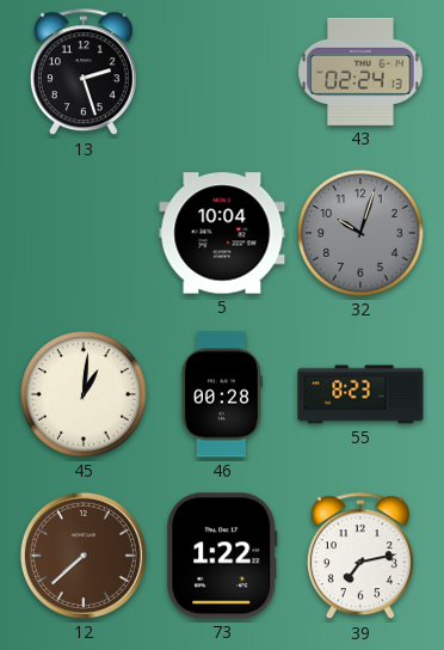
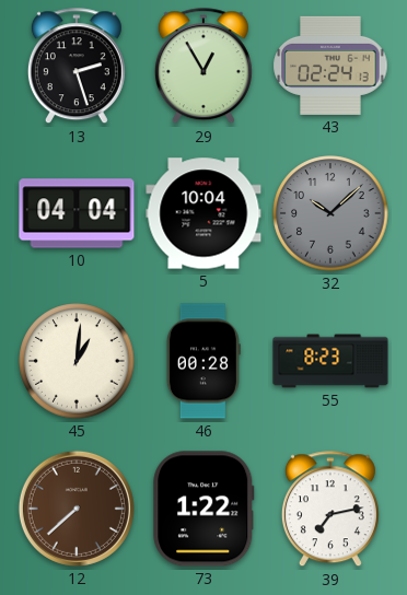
29: none -> 12:55 (203, 67)
10: none -> 04:04 (77, 213)
32: 10:03 -> 10:08 (330, 213)
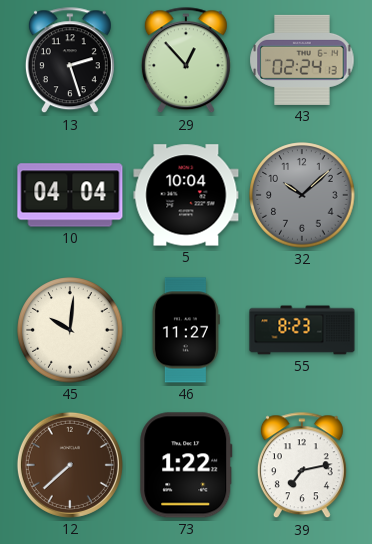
29: 12:55 -> 12:53 (186, 61)
45: 1:01 -> 10:01 (70, 330)
46: 00:28 -> 11:27 (186, 330)
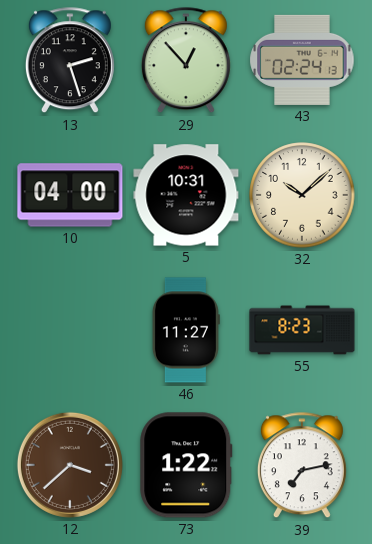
10: 04:04 -> 04:00 (70, 195)
5: 10:04 -> 10:31 (186, 195)
32 dial: grey -> cream (302, 195)
45: 10:01 -> none (70, 330)
12: 7:38 -> 3:38 (70, 465)
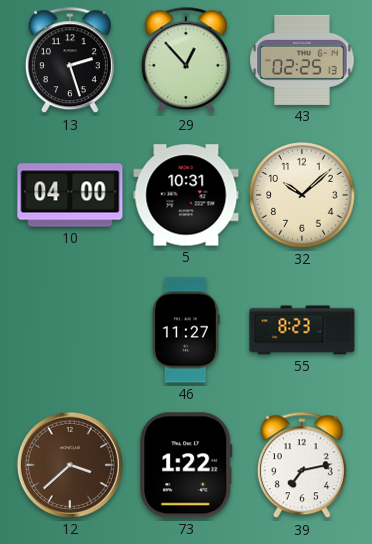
43: 02:24 -> 02:25 (302, 60)
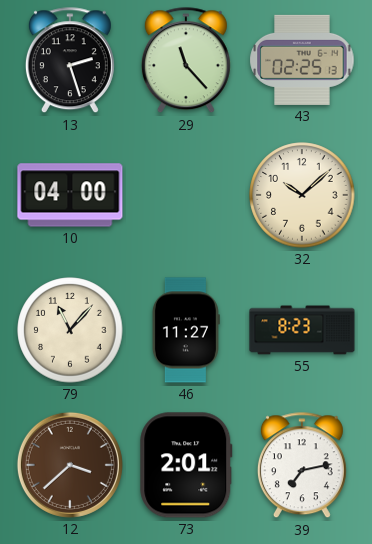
29: 12:53 -> 11:23 (186, 61)
5: 10:31 -> none (186, 195)
79: none -> 11:07 (70, 330)
73: 1:22 -> 2:01 (186, 465)
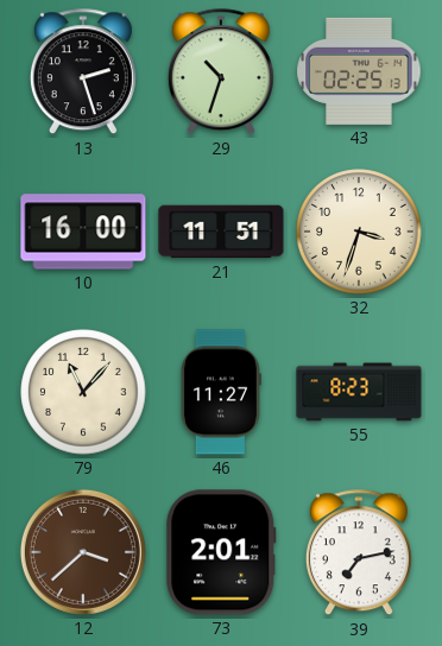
29: 11:23 -> 10:33 (221, 72)
10: 04:00 -> 16:00 (83, 232)
21: none -> 11:51 (221, 232)
32: 10:08 -> 3:33 (359, 232)
